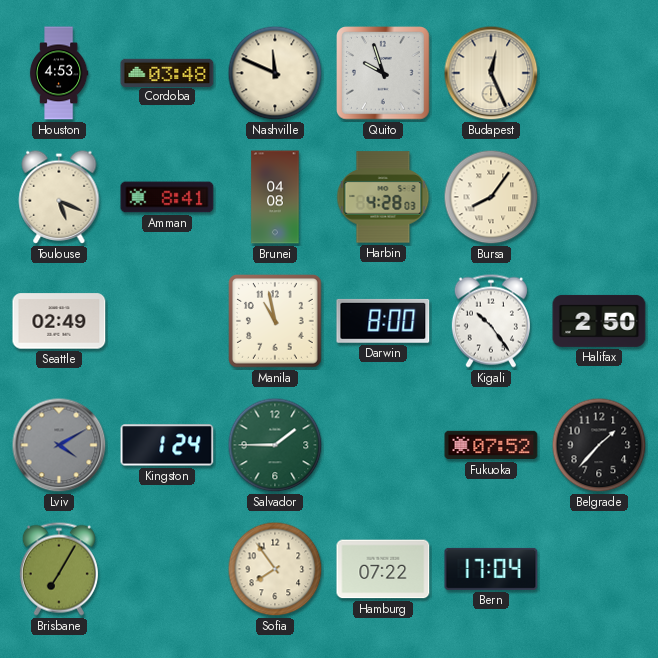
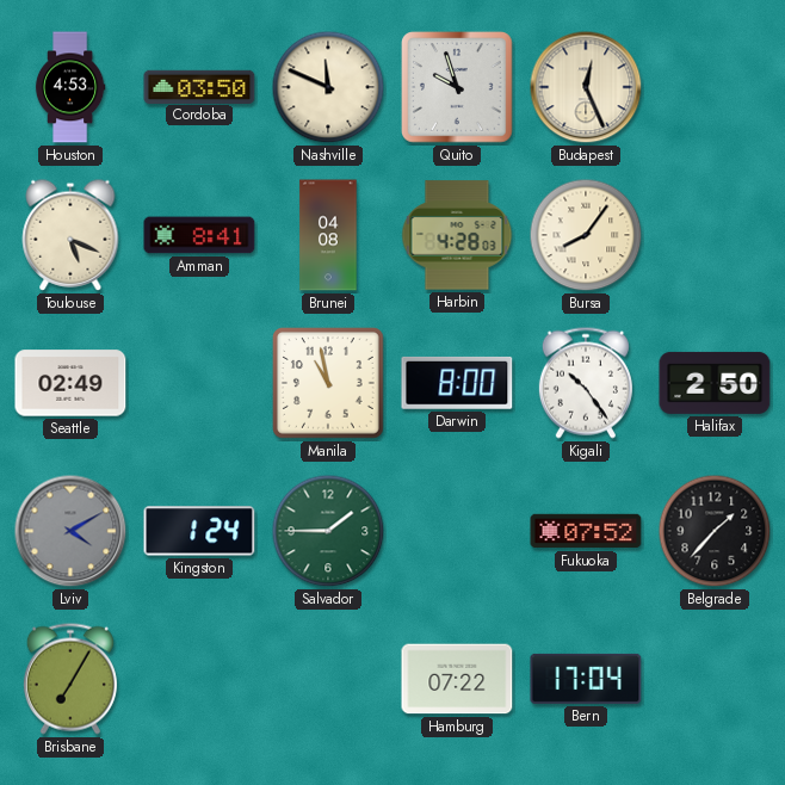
Cordoba: 03:48 -> 03:50 (199, 86)
Sofia: 7:54 -> none (275, 569)
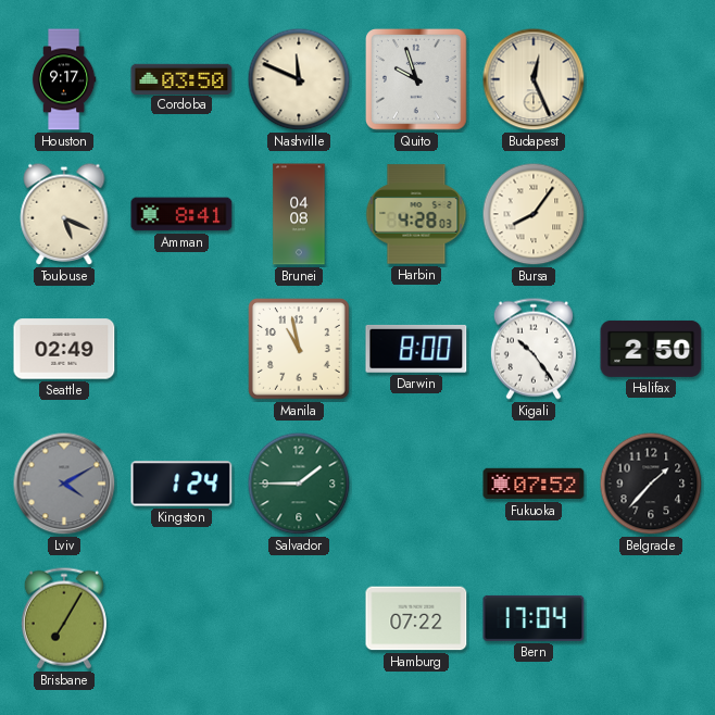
Houston: 4:53 -> 9:17 (64, 79)
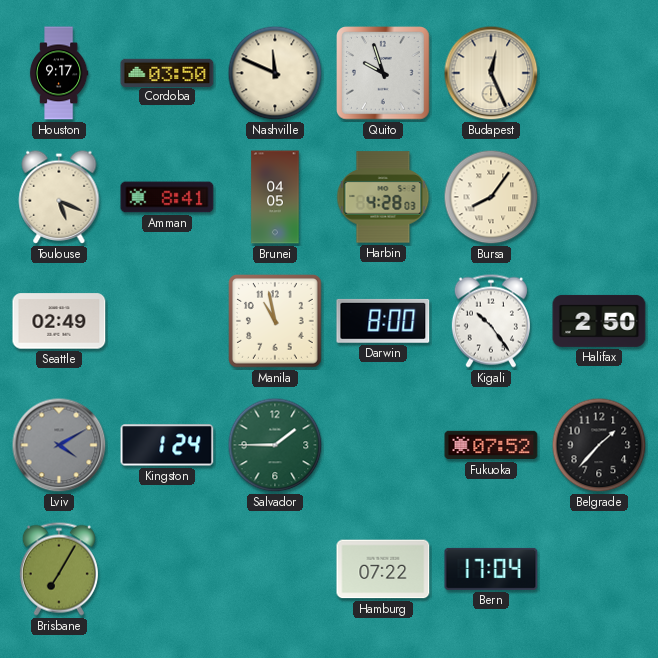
Brunei: 04:08 -> 04:05 (275, 197)
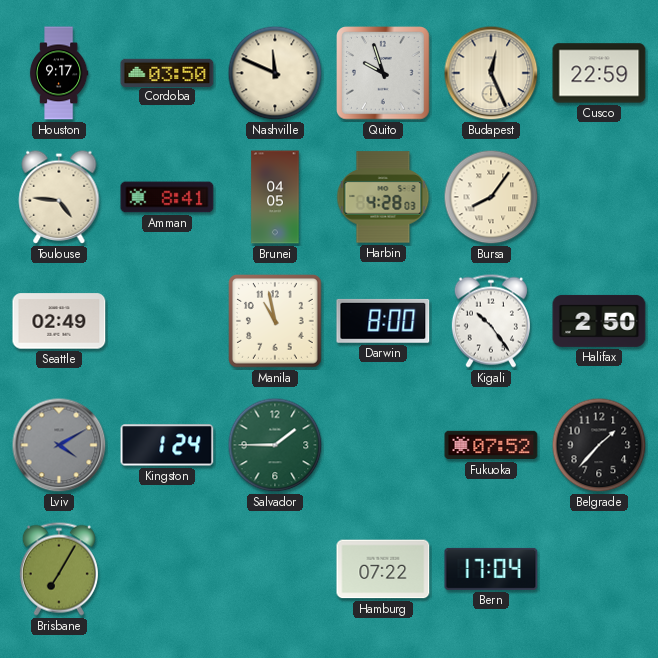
Cusco: none -> 22:59 (599, 73)
Toulouse: 5:19 -> 4:46 (59, 197)
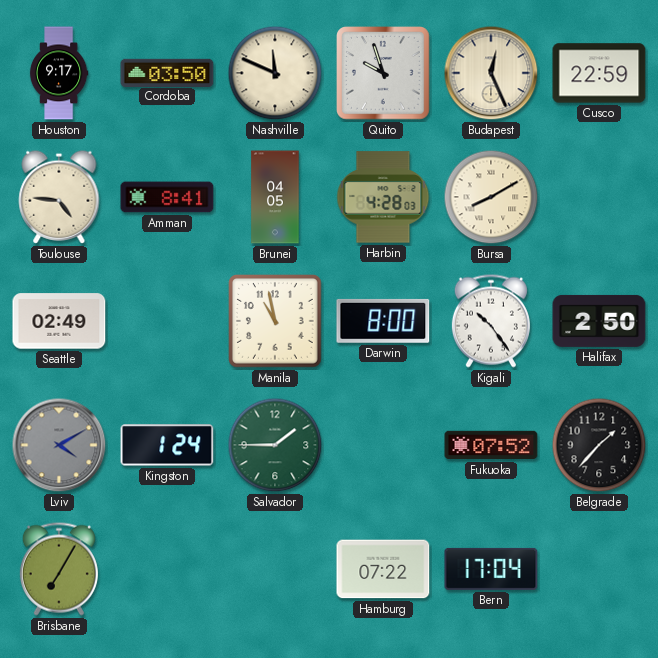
Bursa: 8:06 -> 8:10 (491, 197)
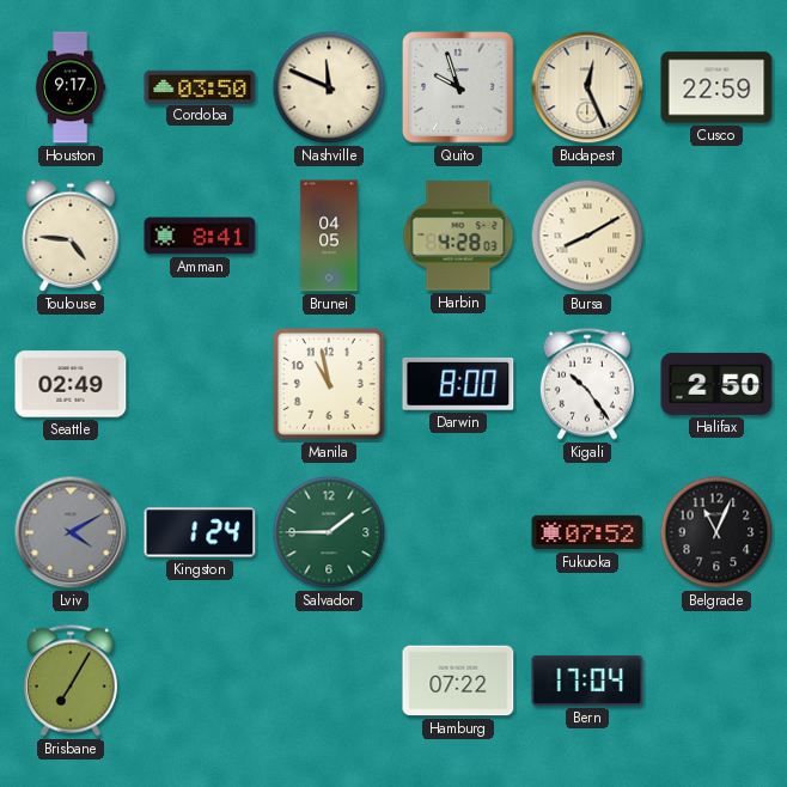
Belgrade: 1:37 -> 11:04 (716, 532)
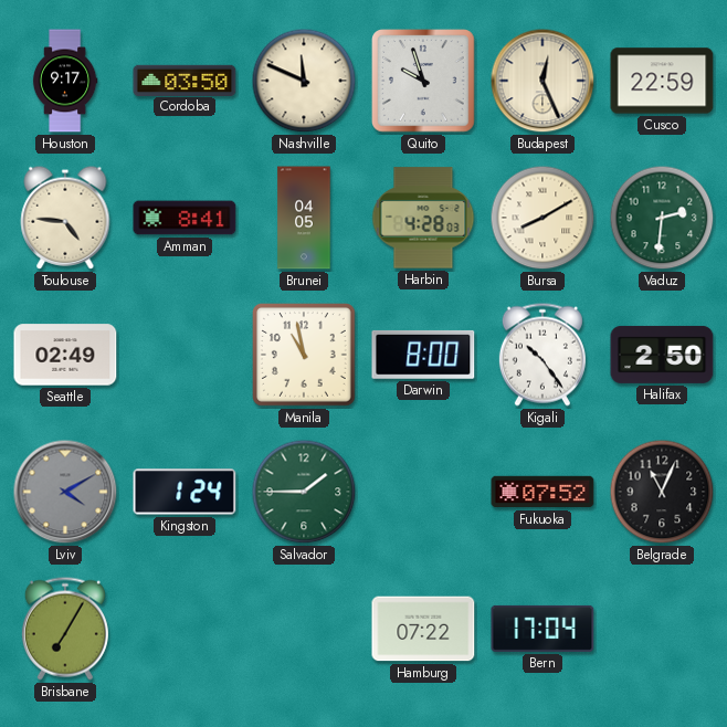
Vaduz: none -> 2:31 (662, 218)
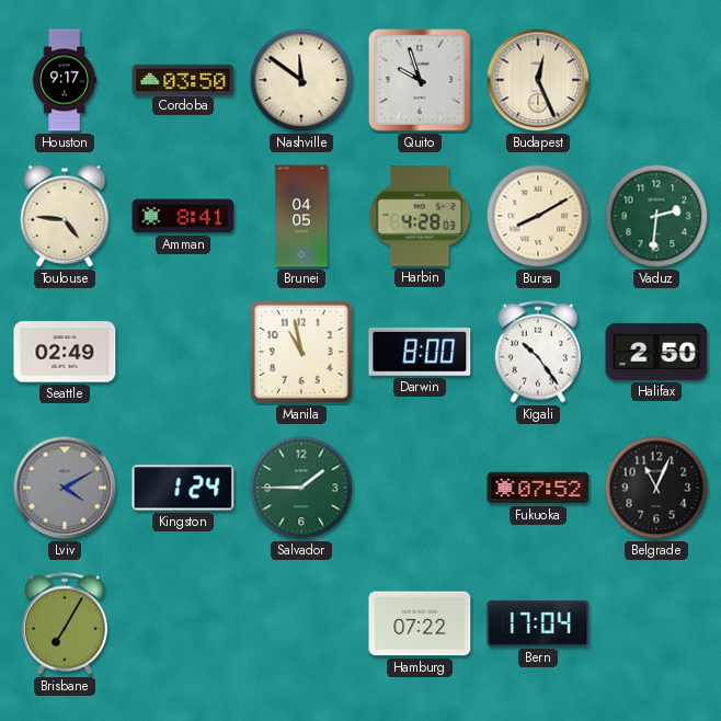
Nashville: 11:49 -> 11:51 (301, 80)
Cusco: 22:59 -> none (662, 81)
